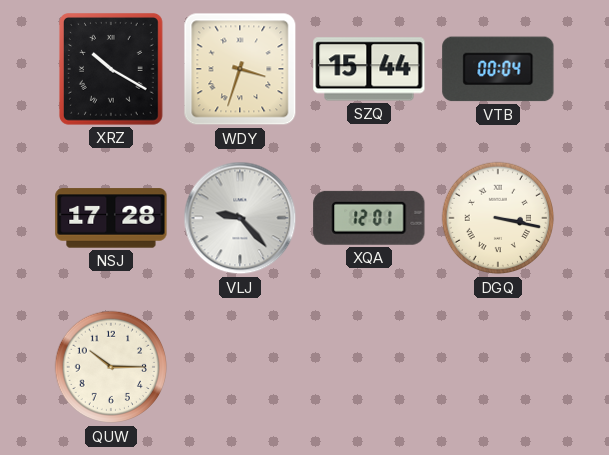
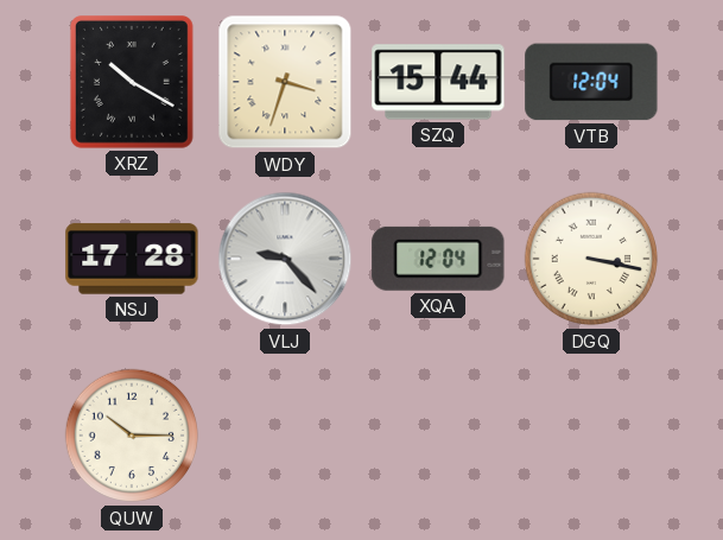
VTB: 00:04 -> 12:04 (591, 82)
XQA: 12:01 -> 12:04 (438, 259)
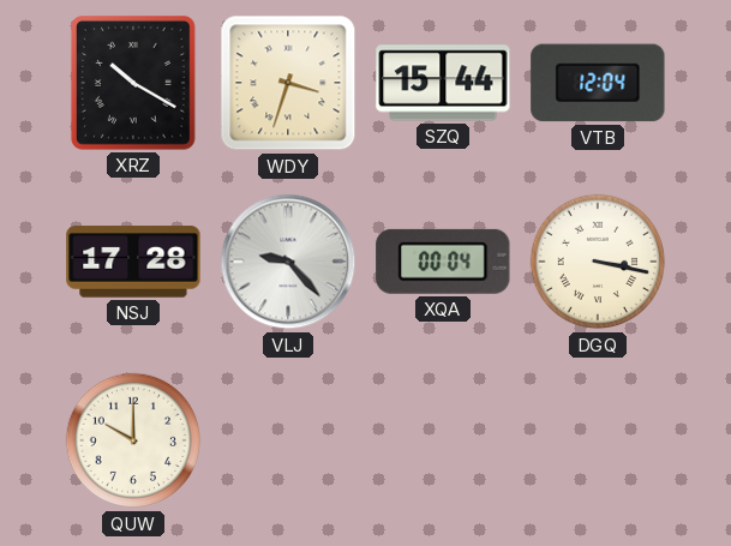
XQA: 12:04 -> 00:04 (443, 262)
QUW: 10:15 -> 10:00 (133, 440)
